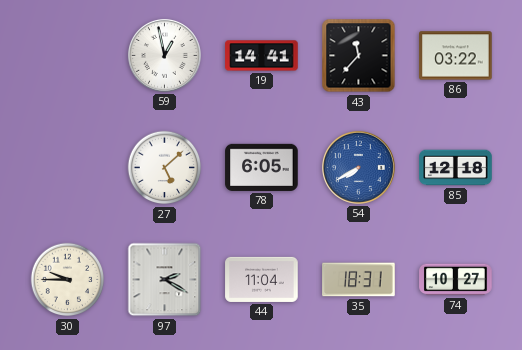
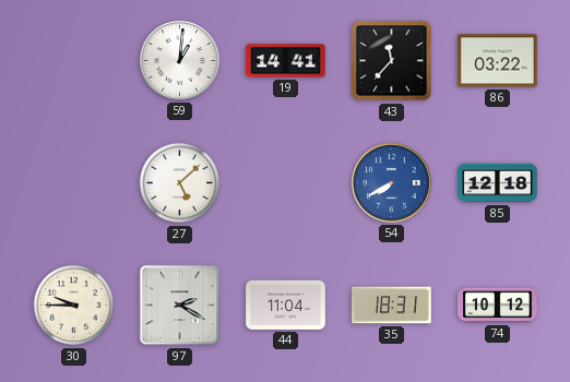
59: 12:58 -> 1:01 (180, 61)
78: 6:05 -> none (262, 167)
74: 10:27 -> 10:12 (498, 306)
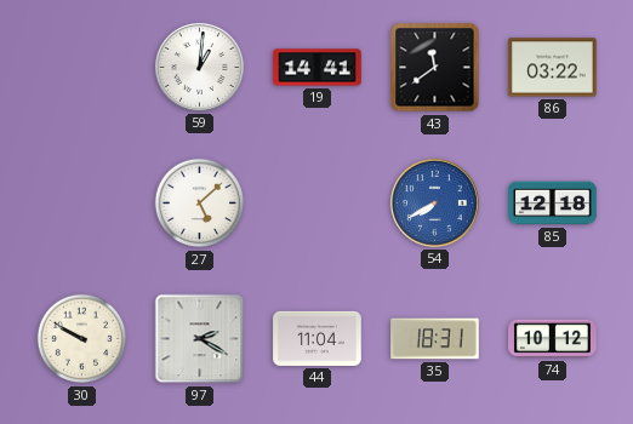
43: 11:37 -> 11:39 (435, 68)
30: 9:45 -> 9:50 (82, 339)
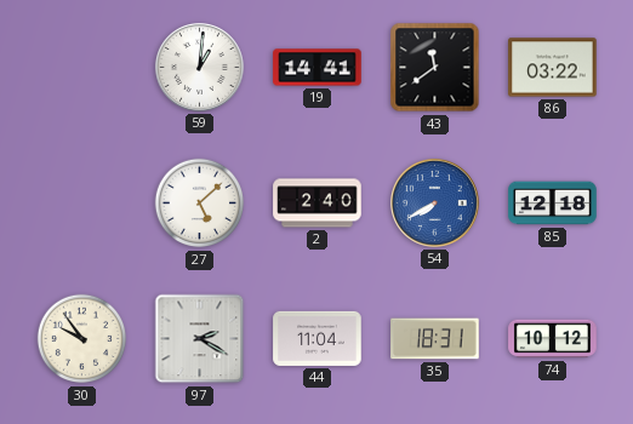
2: none -> 2:40 (318, 204)
30: 9:50 -> 9:54 (82, 339)
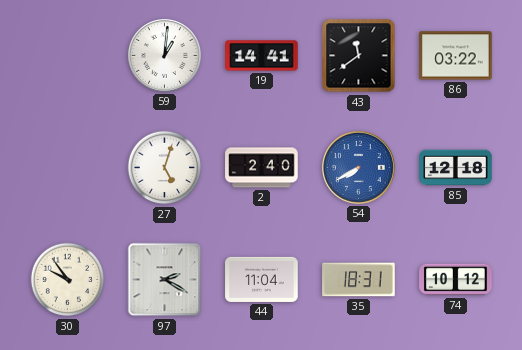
27: 5:08 -> 5:03 (165, 168)
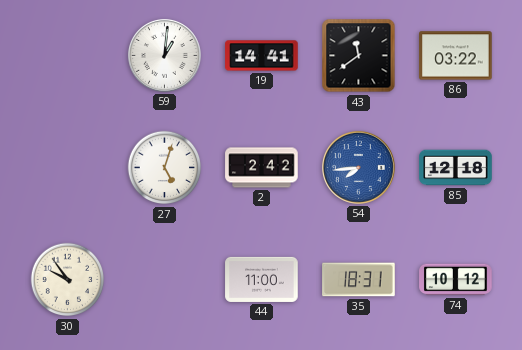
2: 2:40 -> 2:42 (262, 168)
54: 7:40 -> 7:44 (359, 168)
97: 2:20 -> none (165, 280)
44: 11:04 -> 11:00 (262, 279)
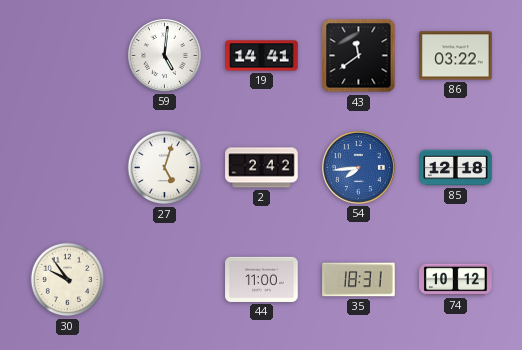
59: 1:01 -> 5:01 (165, 56)
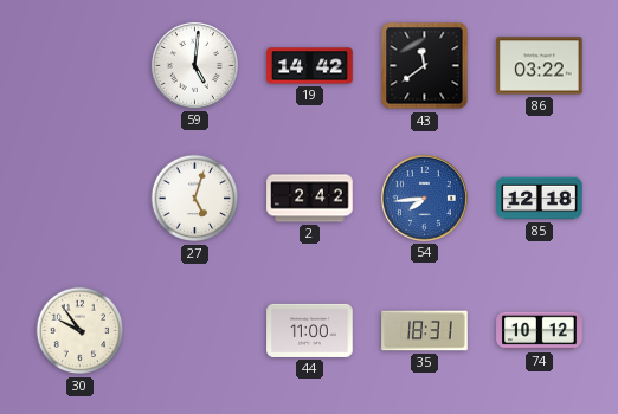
19: 14:41 -> 14:42 (310, 66)
